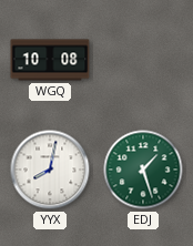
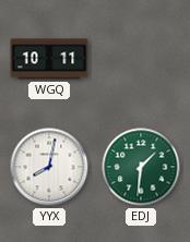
WGQ: 10:08 -> 10:11 (49, 59)
EDJ: 1:27 -> 1:31 (141, 167)
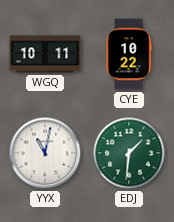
CYE: none -> 10:22 (129, 54)
YYX: 8:02 -> 11:02 (45, 153)
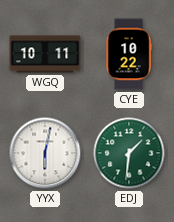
YYX: 11:02 -> 6:02 (45, 153)
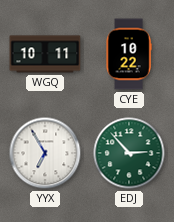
YYX: 6:02 -> 6:55 (45, 153)
EDJ: 1:31 -> 2:53 (129, 153)
